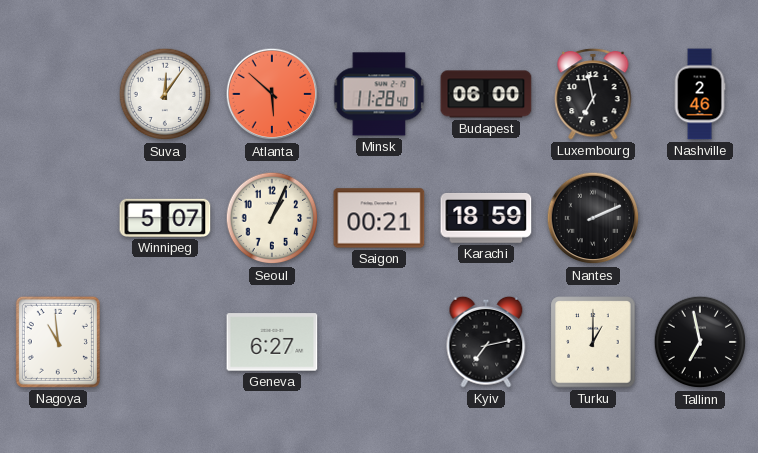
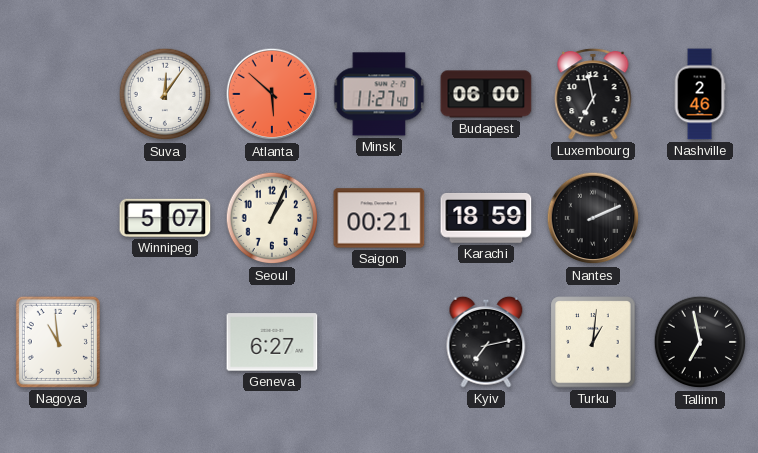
Minsk: 11:28 -> 11:27 (379, 94)
Turku: 1:00 -> 1:01 (593, 342)
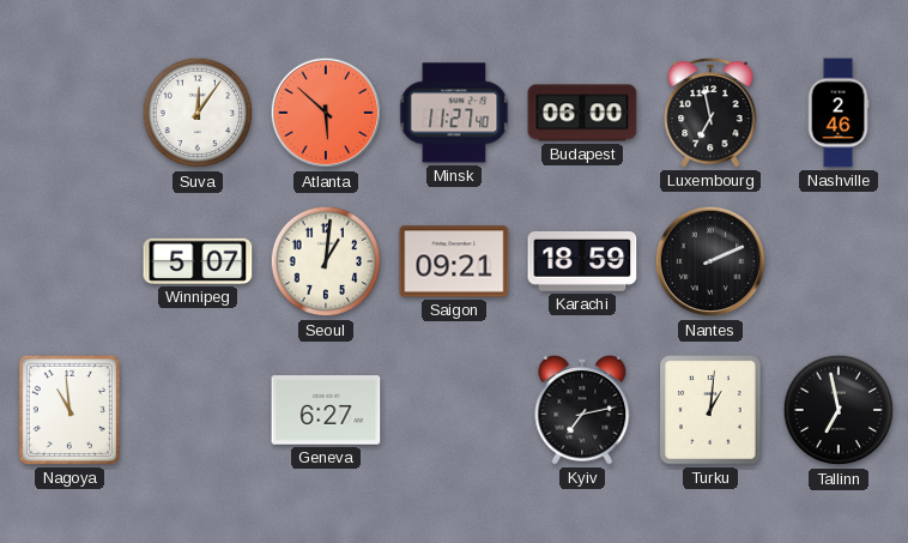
Seoul: 1:04 -> 1:01 (326, 261)
Saigon: 00:21 -> 09:21 (454, 261)
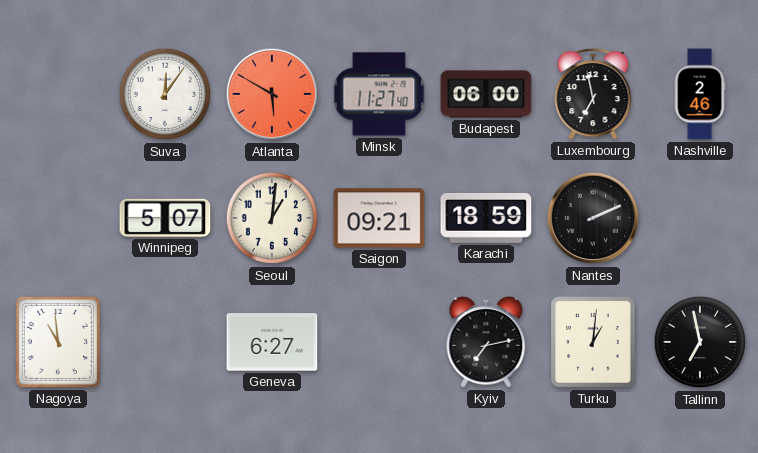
Atlanta: 5:52 -> 5:50 (272, 94)
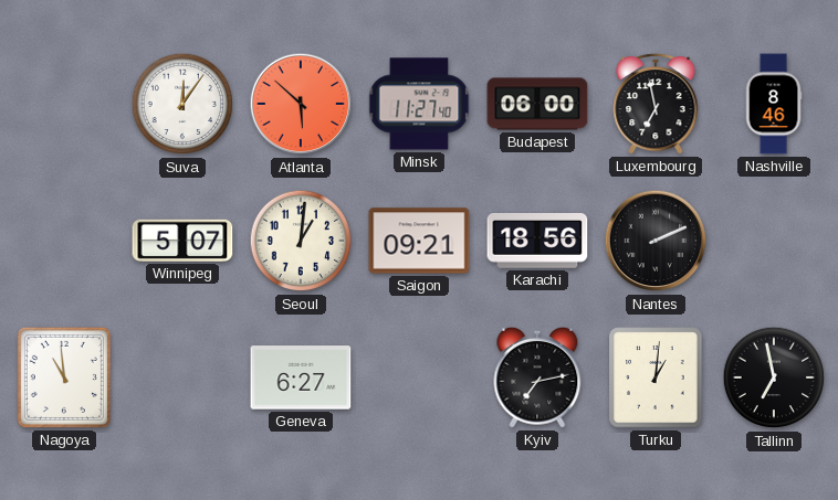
Atlanta: 5:50 -> 5:52 (301, 104)
Nashville: 2:46 -> 8:46 (774, 104)
Karachi: 18:59 -> 18:56 (537, 241)
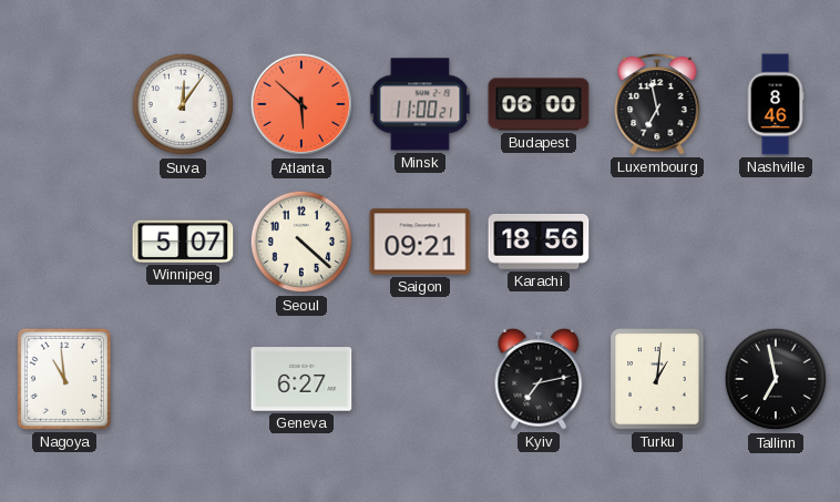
Minsk: 11:27 -> 11:00 (420, 104)
Seoul: 1:01 -> 4:22 (301, 242)
Nantes: 2:11 -> none (656, 241)
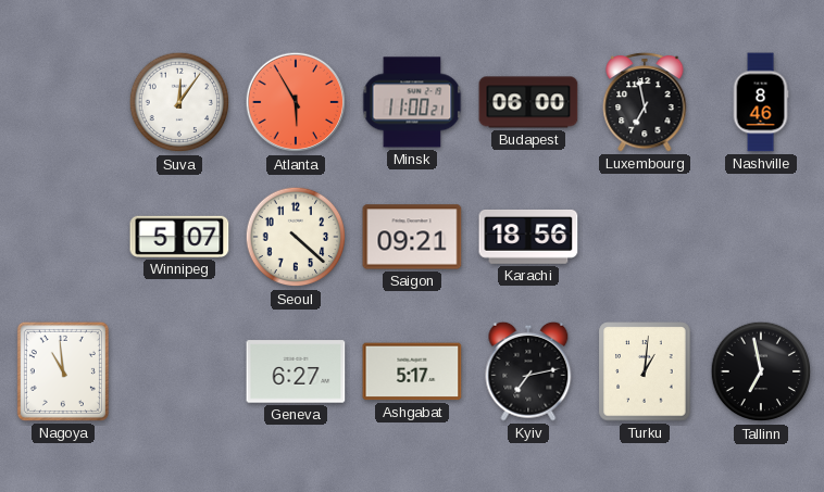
Atlanta: 5:52 -> 5:55 (296, 102)
Ashgabat: none -> 5:17 (412, 371)
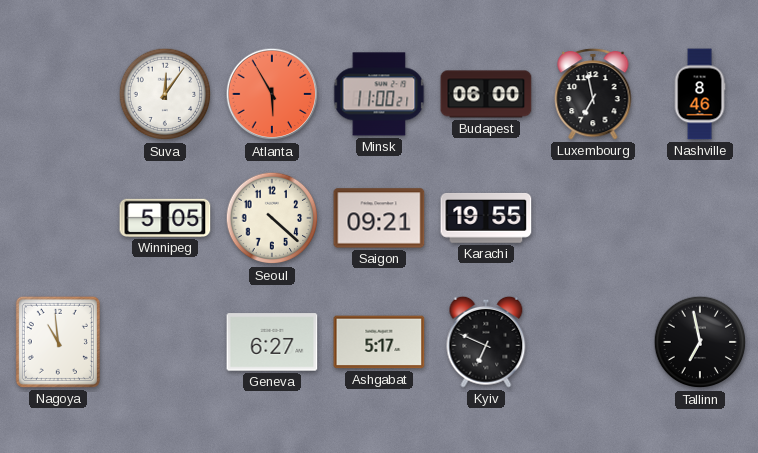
Winnipeg: 5:07 -> 5:05 (165, 218)
Karachi: 18:56 -> 19:55 (486, 218)
Kyiv: 7:13 -> 6:49 (486, 342)
Turku: 1:01 -> none (645, 371)
